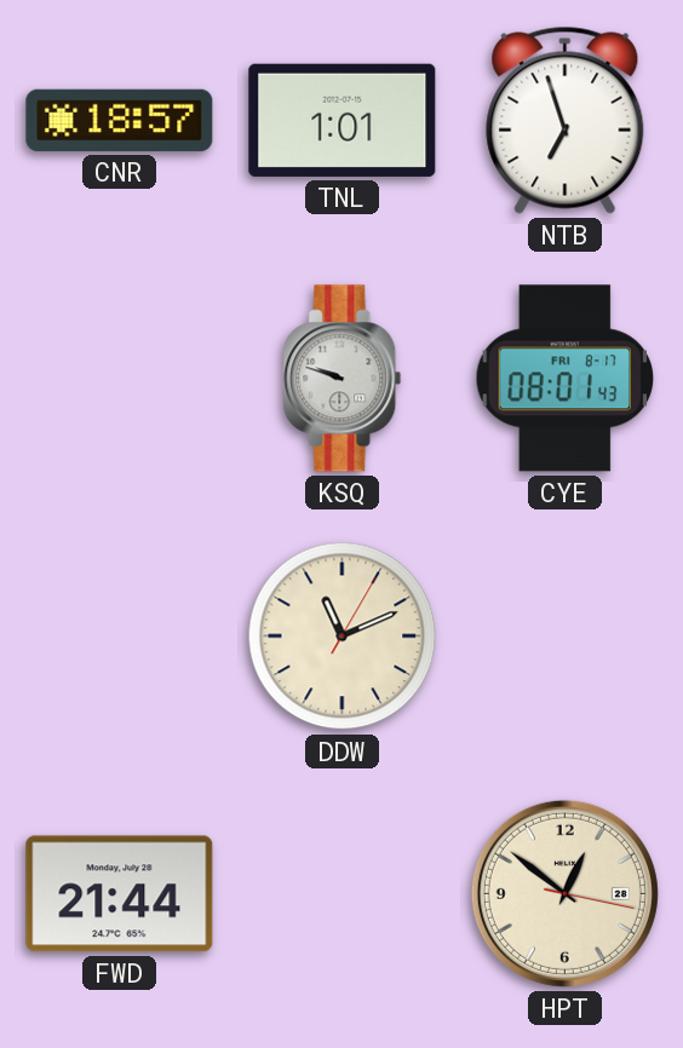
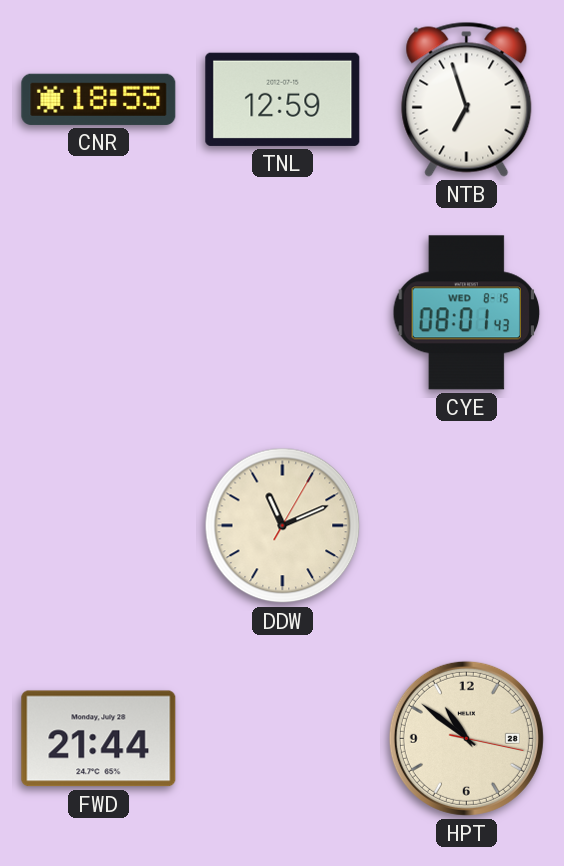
CNR: 18:57 -> 18:55 (99, 99)
TNL: 1:01 -> 12:59 (283, 99)
KSQ: 9:48 -> none (343, 379)
CYE date: FRI 8-17 -> WED 8-15 (467, 313)
HPT: 12:51 -> 10:51 (466, 738)
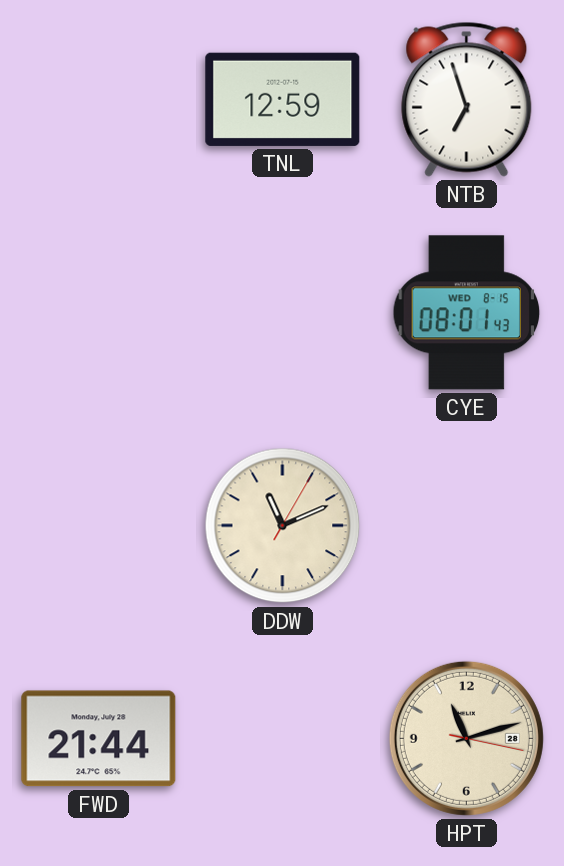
CNR: 18:55 -> none (99, 99)
HPT: 10:51 -> 11:12 (466, 738)
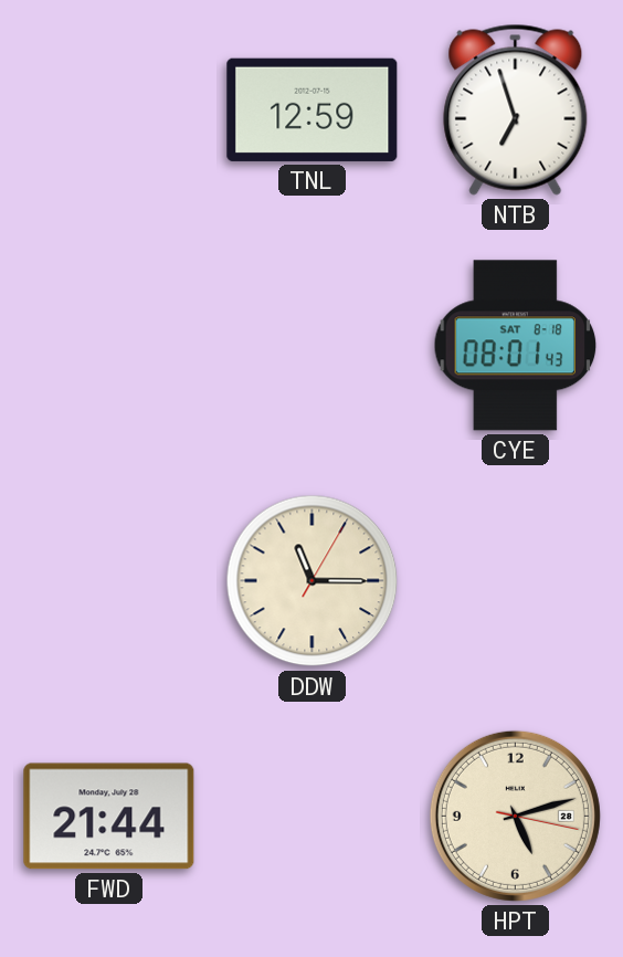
CYE date: WED 8-15 -> SAT 8-18 (516, 346)
DDW: 11:11 -> 11:15 (313, 581)
HPT: 11:12 -> 5:12 (515, 816)
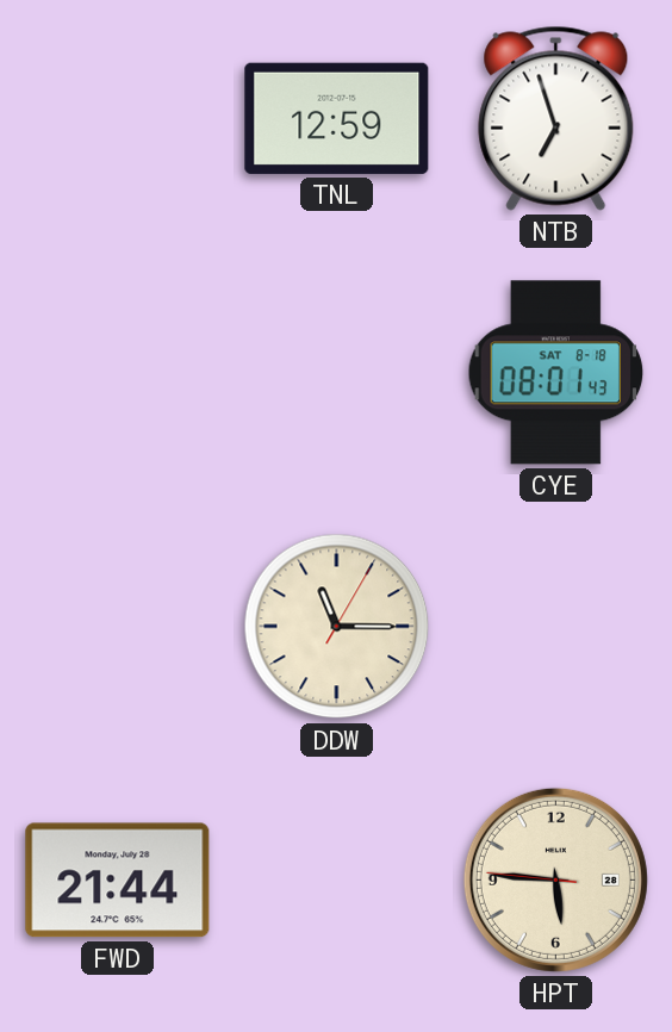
HPT: 5:12 -> 5:45 (555, 879)
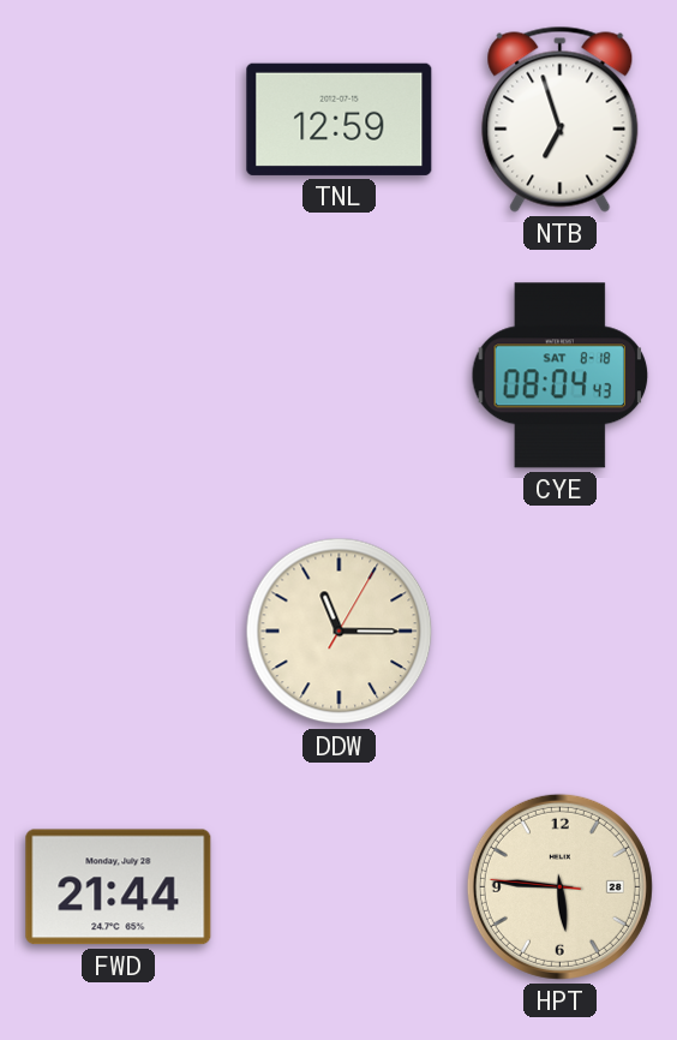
CYE: 08:01 -> 08:04 (561, 376)
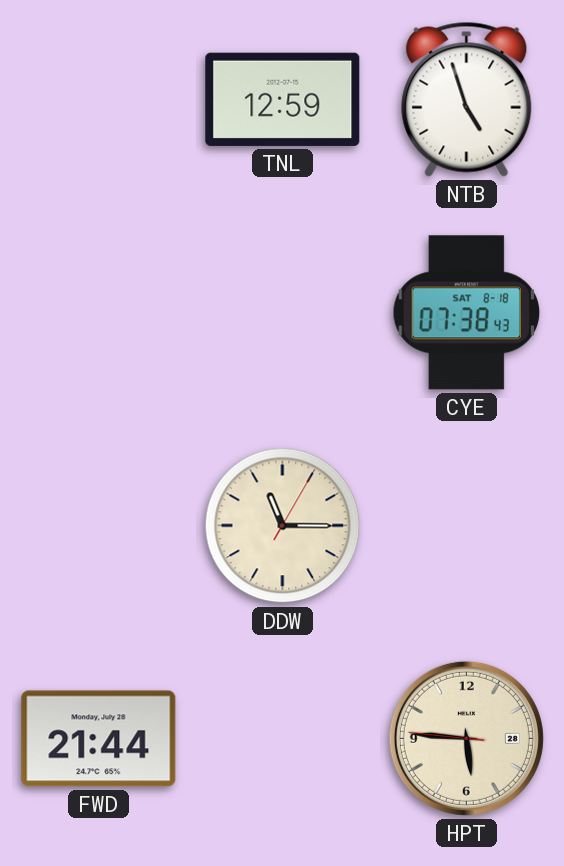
NTB: 6:57 -> 4:57 (467, 99)
CYE: 08:04 -> 07:38 (467, 313)
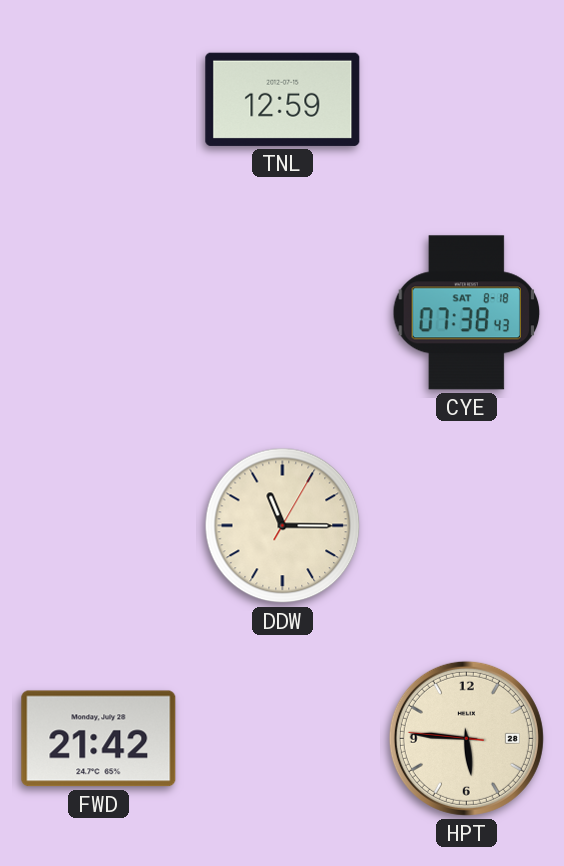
NTB: 4:57 -> none (467, 99)
FWD: 21:44 -> 21:42 (99, 739)
